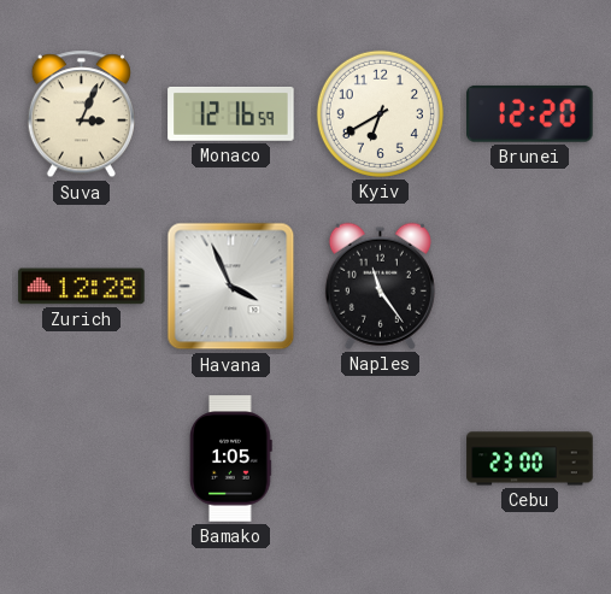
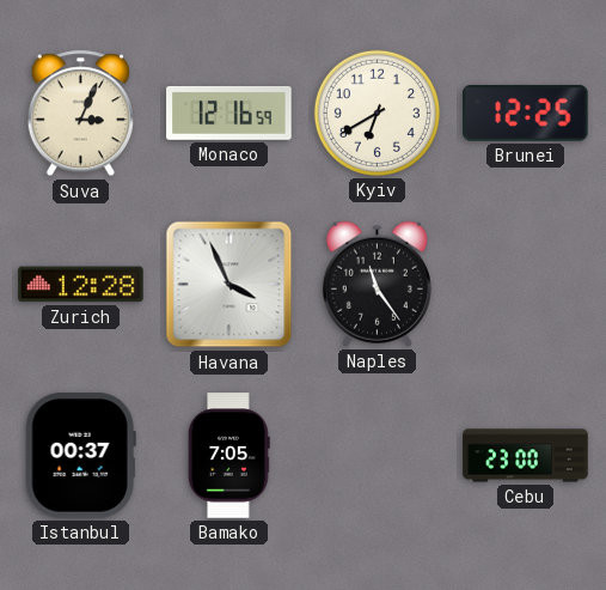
Brunei: 12:20 -> 12:25 (526, 112)
Istanbul: none -> 00:37 (80, 456)
Bamako: 1:05 -> 7:05 (229, 456)
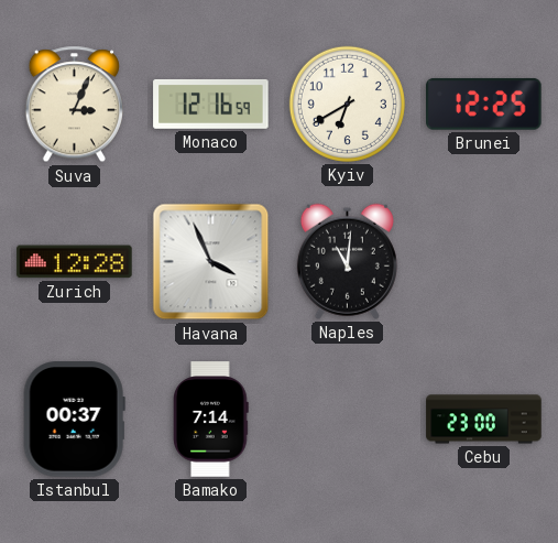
Naples: 11:24 -> 11:01 (347, 261)
Bamako: 7:05 -> 7:14 (211, 420)
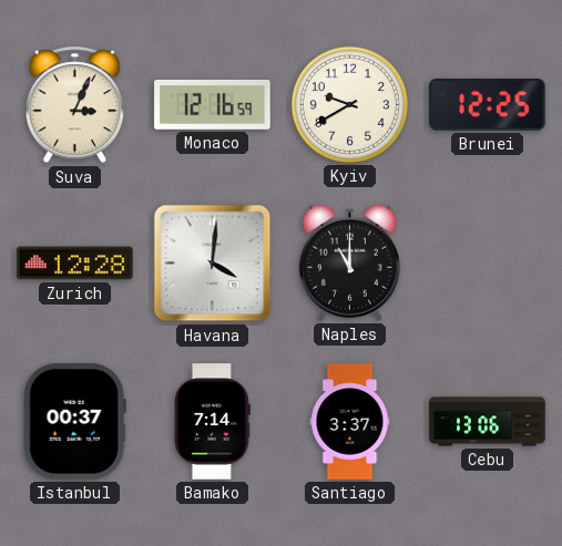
Kyiv: 6:40 -> 9:40 (349, 104)
Havana: 3:56 -> 4:01 (213, 264)
Naples: 11:01 -> 11:00 (349, 262)
Santiago: none -> 3:37 (350, 422)
Cebu: 23:00 -> 13:06 (488, 422)
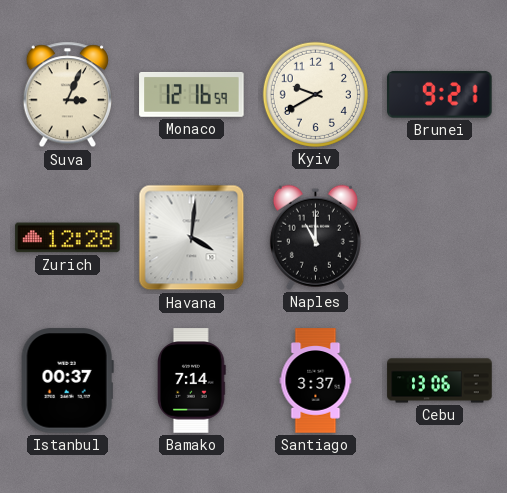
Brunei: 12:25 -> 9:21 (440, 94)
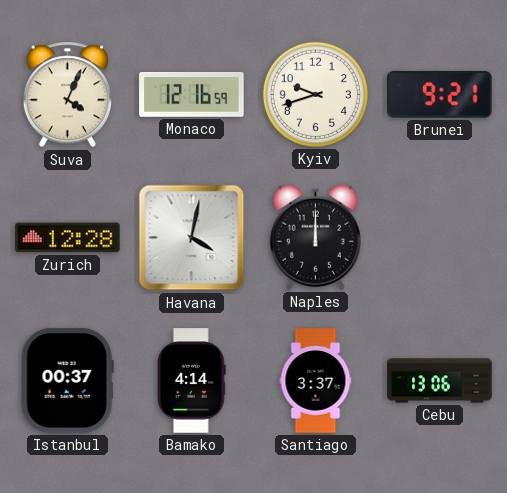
Suva: 3:04 -> 4:04 (67, 95)
Kyiv: 9:40 -> 9:42 (315, 94)
Havana: 4:01 -> 4:02 (192, 238)
Naples: 11:00 -> 12:00 (315, 237)
Bamako: 7:14 -> 4:14 (192, 381)
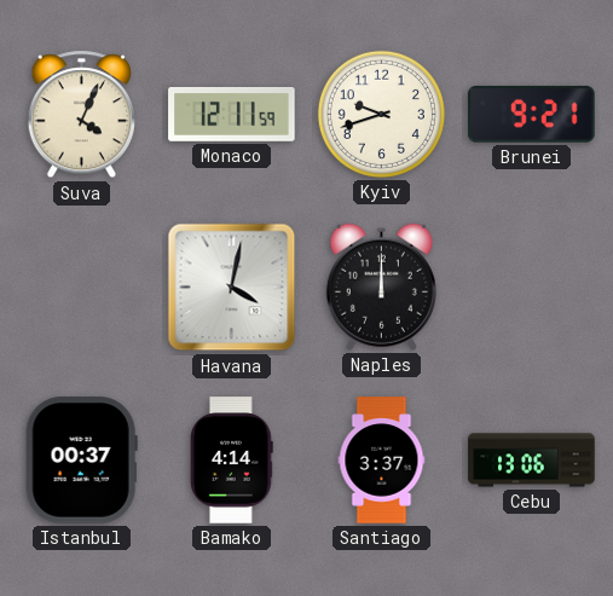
Monaco: 12:16 -> 12:11 (232, 114)
Zurich: 12:28 -> none (68, 238)
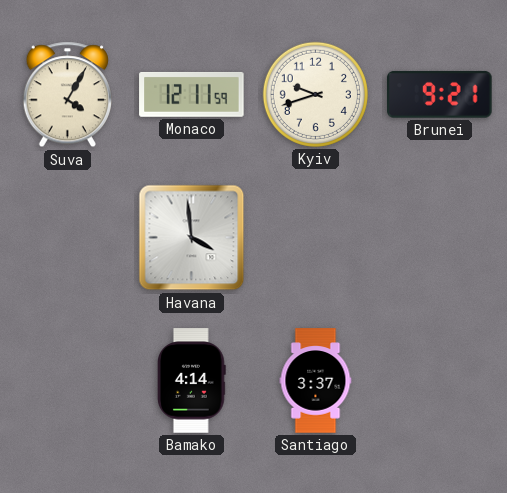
Suva: 4:04 -> 4:05 (67, 95)
Havana: 4:02 -> 3:59 (192, 238)
Naples: 12:00 -> none (381, 287)
Istanbul: 00:37 -> none (81, 461)
Cebu: 13:06 -> none (532, 461)
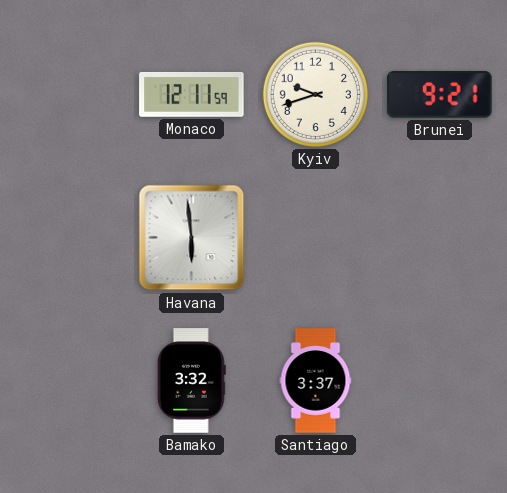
Suva: 4:05 -> none (67, 95)
Havana: 3:59 -> 5:59 (192, 238)
Bamako: 4:14 -> 3:32 (192, 381)
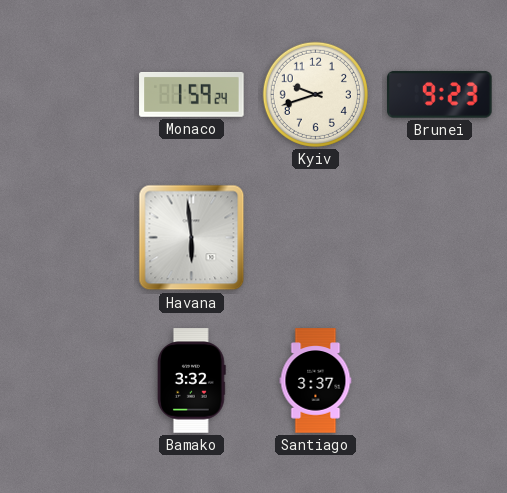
Monaco: 12:11 -> 1:59 (192, 94)
Brunei: 9:21 -> 9:23 (440, 94)
